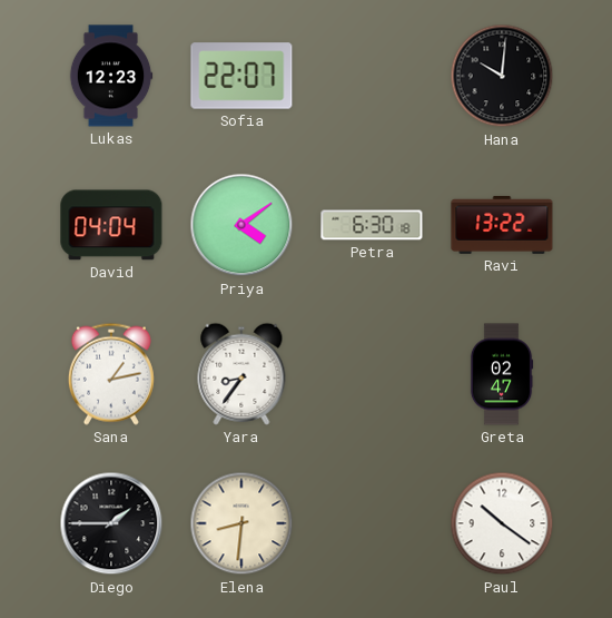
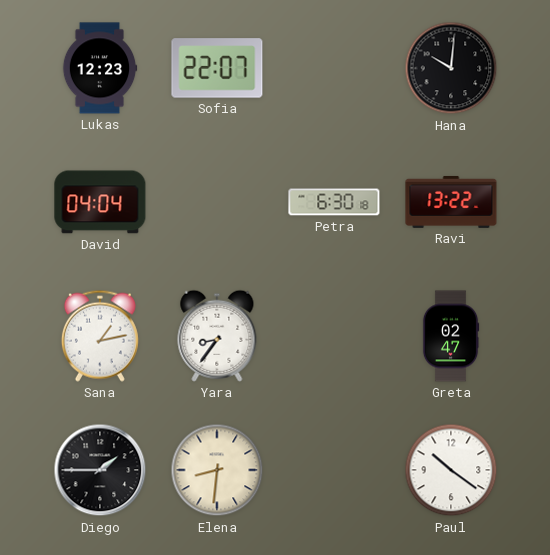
Priya: 4:09 -> none (241, 225)
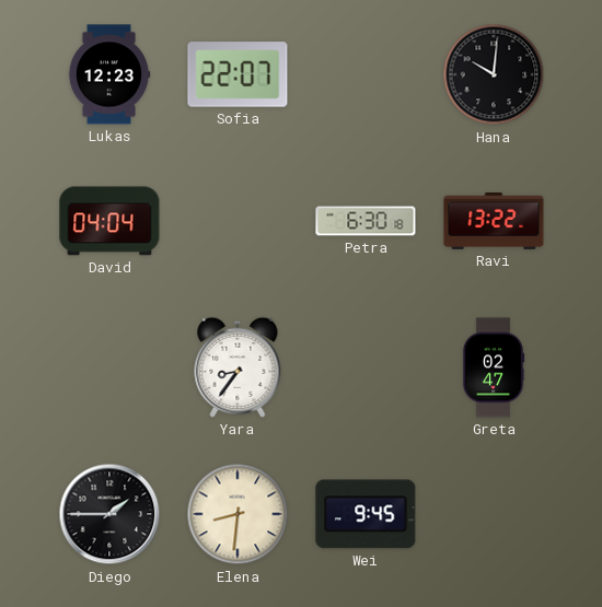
Sana: 1:13 -> none (100, 336)
Wei: none -> 9:45 (366, 514)
Paul: 10:21 -> none (451, 470)
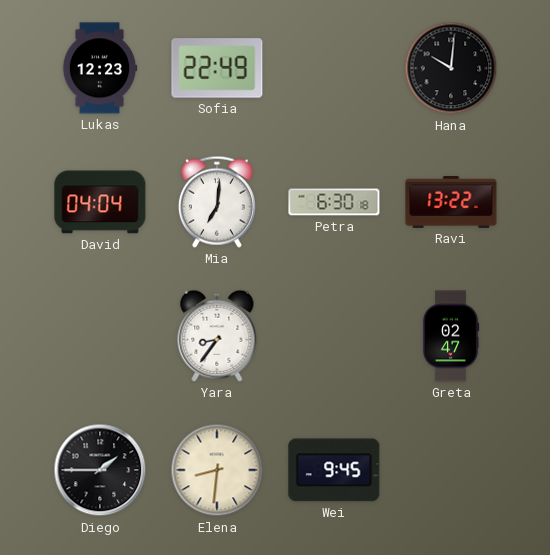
Sofia: 22:07 -> 22:49 (217, 68)
Mia: none -> 7:01 (217, 202)
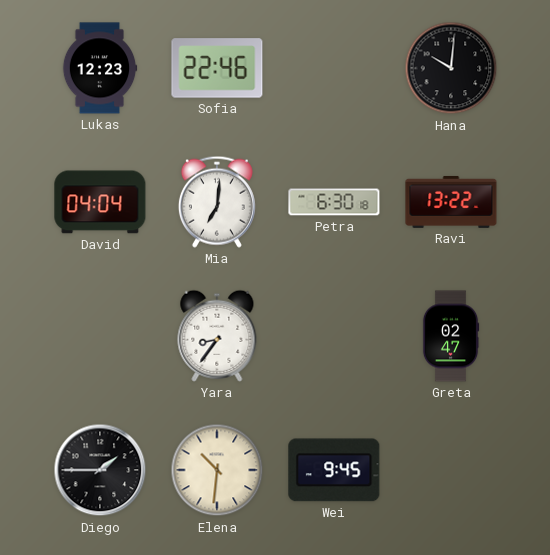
Sofia: 22:49 -> 22:46 (217, 68)
Elena: 8:31 -> 10:31 (217, 470)
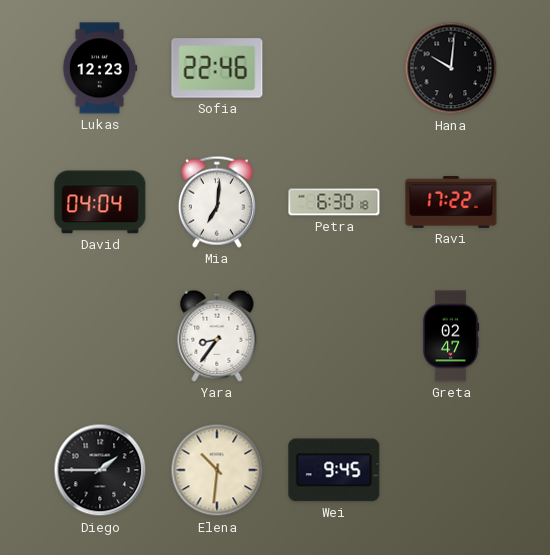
Ravi: 13:22 -> 17:22 (451, 202)
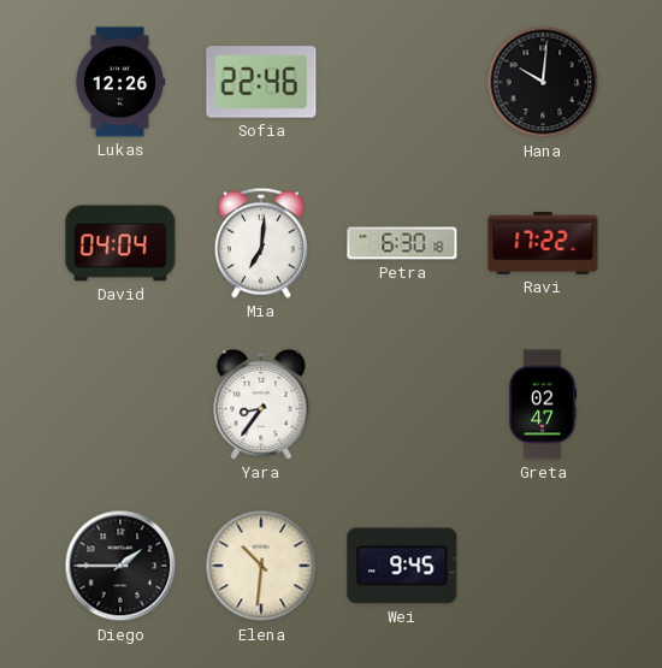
Lukas: 12:23 -> 12:26 (120, 82)
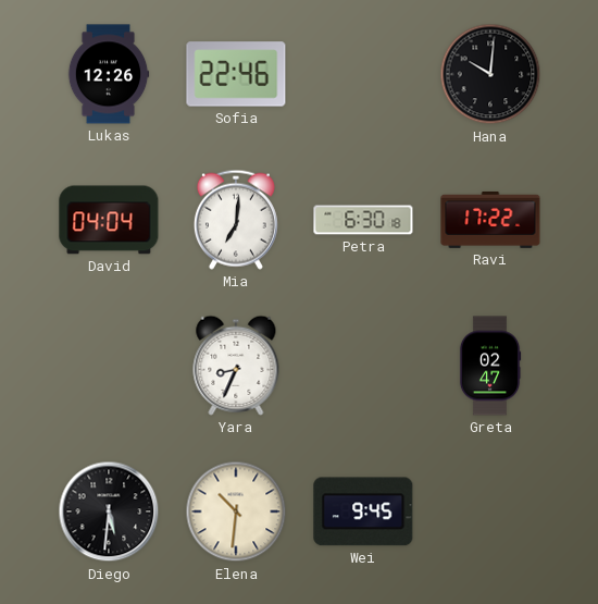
Yara: 8:36 -> 8:34 (236, 366)
Diego: 1:45 -> 5:31 (109, 511)
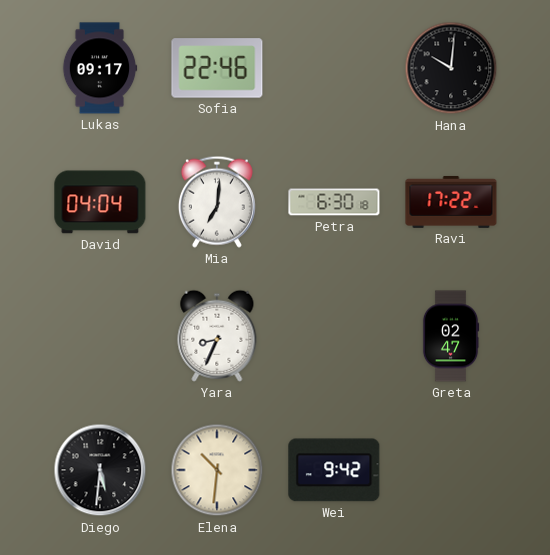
Lukas: 12:26 -> 09:17 (100, 68)
Wei: 9:45 -> 9:42 (334, 470)
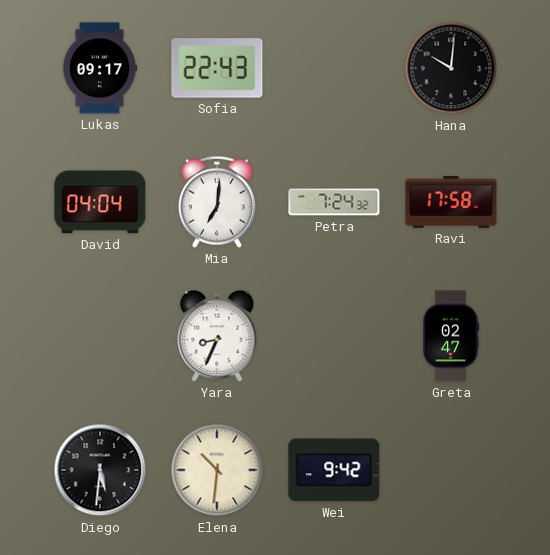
Sofia: 22:46 -> 22:43 (217, 68)
Petra: 6:30 -> 7:24 (334, 202)
Ravi: 17:22 -> 17:58 (451, 202)
